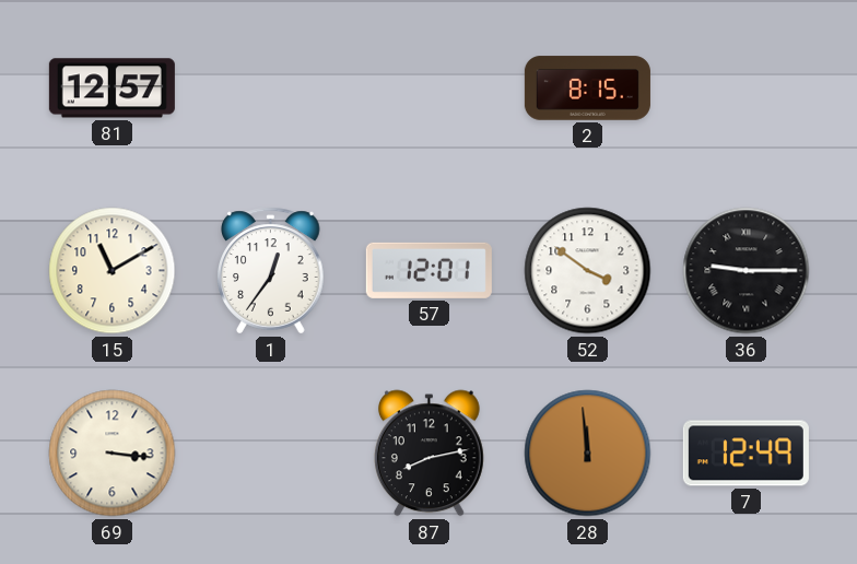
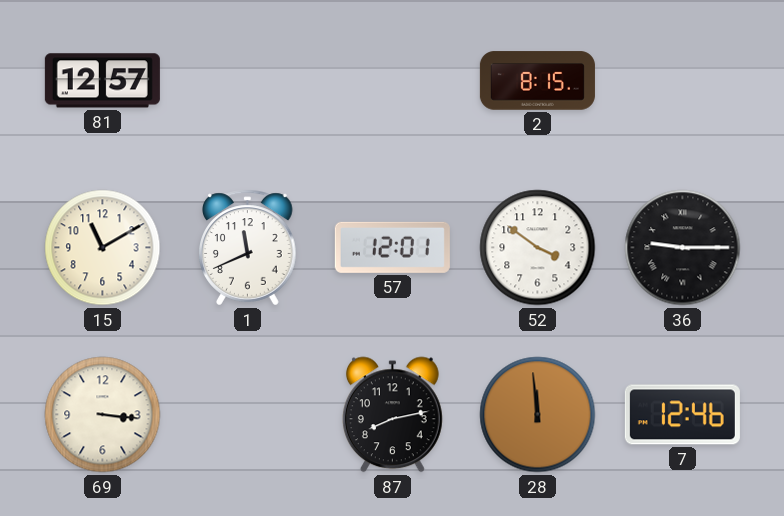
1: 12:36 -> 11:41 (248, 248)
7: 12:49 -> 12:46 (682, 415)
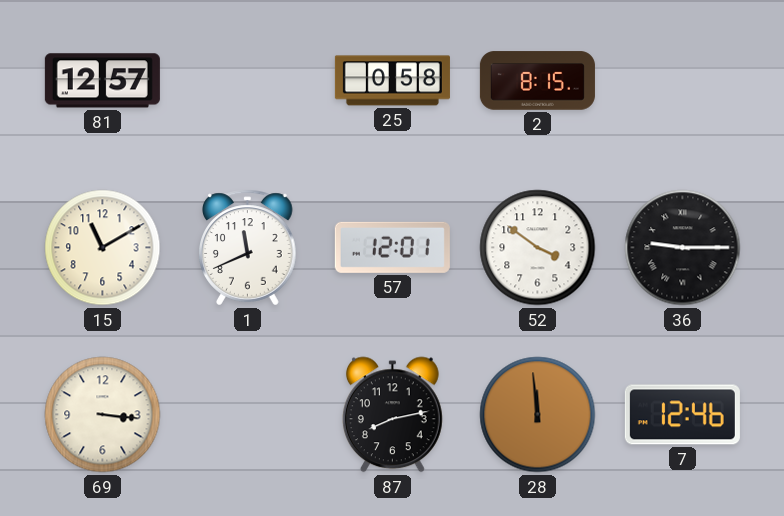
25: none -> 0:58 (392, 81)
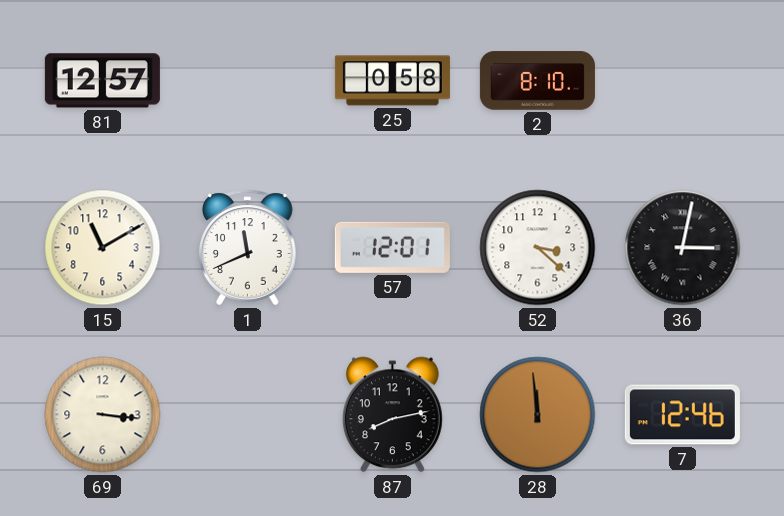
2: 8:15 -> 8:10 (537, 81)
52: 3:51 -> 3:22 (538, 248)
36: 9:15 -> 3:02 (683, 248)
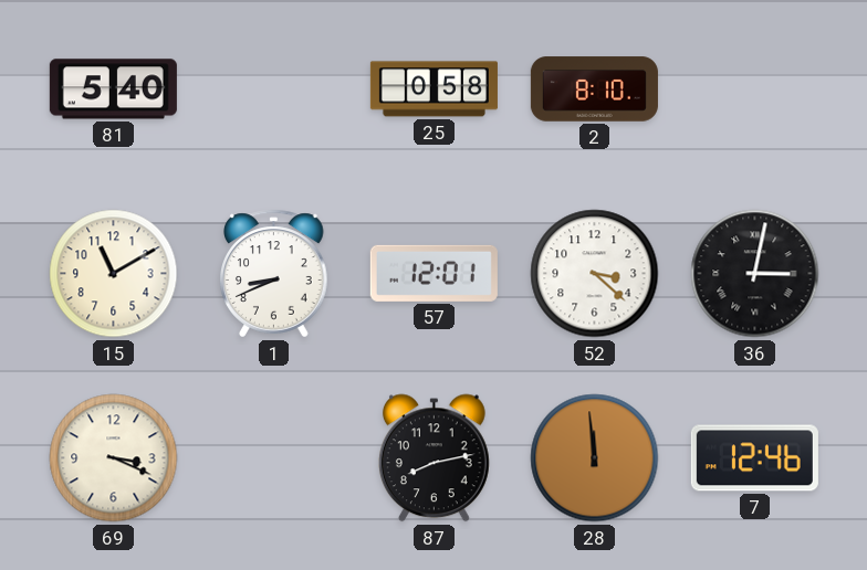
81: 12:57 -> 5:40 (113, 89)
1: 11:41 -> 8:41 (274, 274)
69: 3:16 -> 3:19 (114, 458)
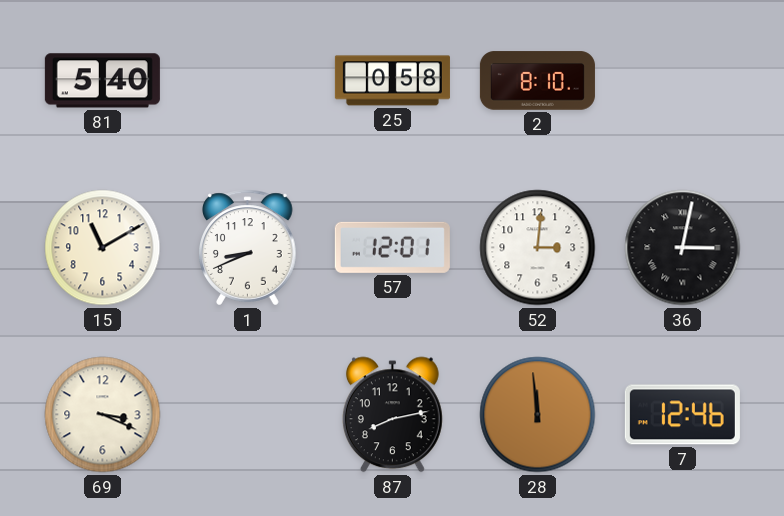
52: 3:22 -> 3:01 (538, 248)
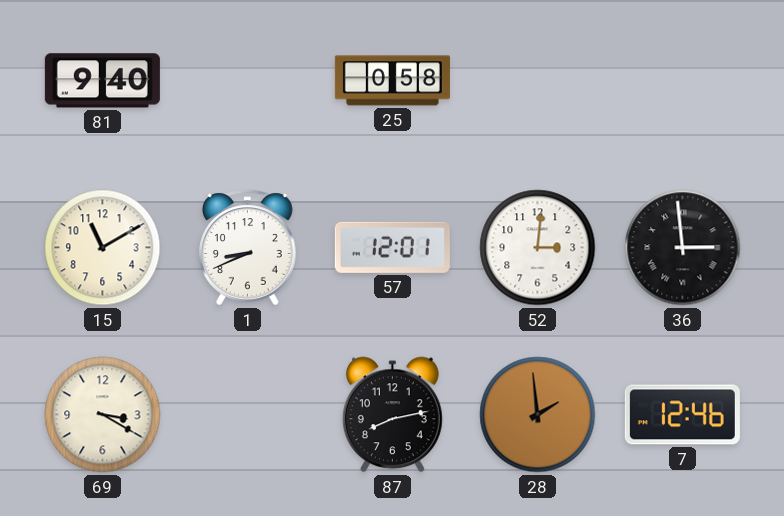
81: 5:40 -> 9:40 (102, 81)
2: 8:10 -> none (537, 81)
36: 3:02 -> 2:59 (683, 248)
69: 3:19 -> 3:20 (103, 415)
28: 11:59 -> 1:59 (538, 415)
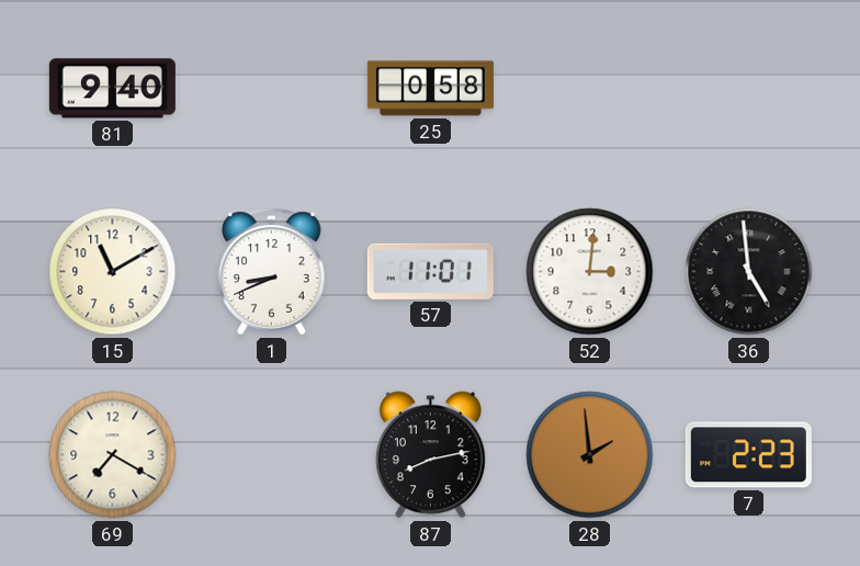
57: 12:01 -> 11:01 (430, 271)
36: 2:59 -> 4:59 (749, 272)
69: 3:20 -> 7:20 (113, 455)
7: 12:46 -> 2:23 (748, 455)
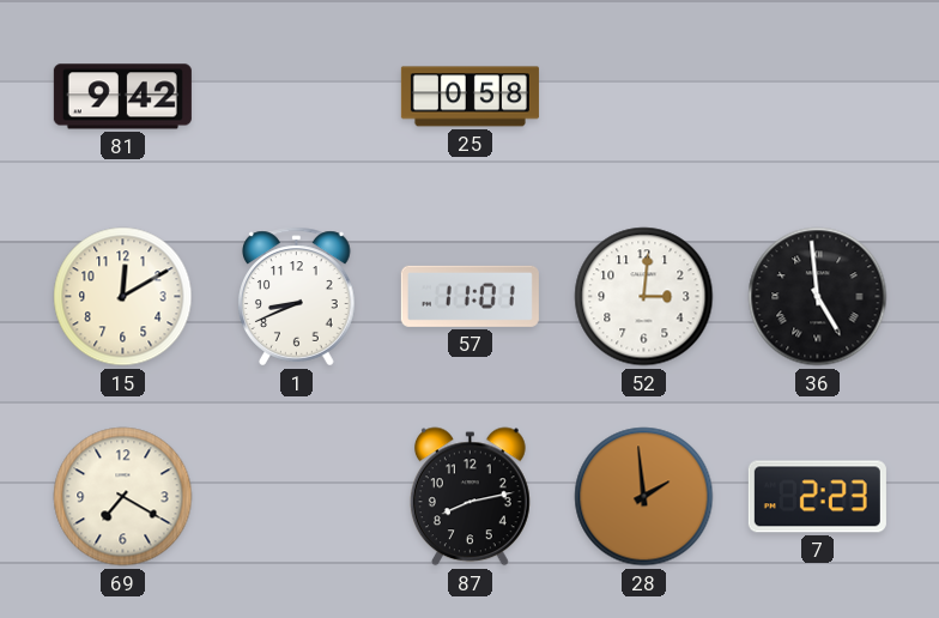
81: 9:40 -> 9:42 (122, 97)
15: 11:10 -> 12:10 (123, 297)
